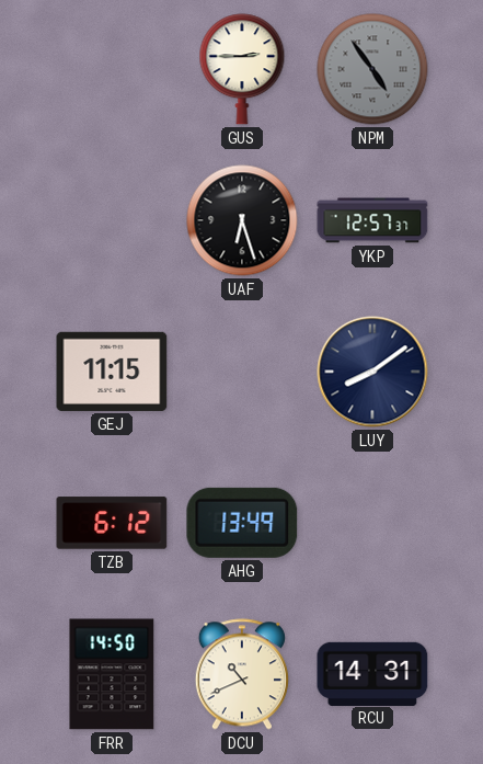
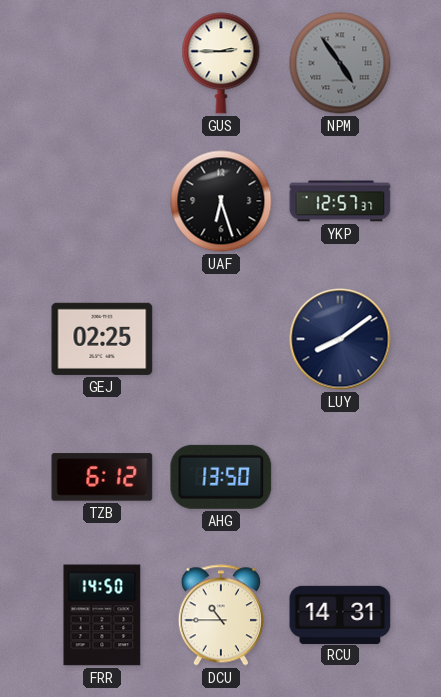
GEJ: 11:15 -> 02:25 (102, 339)
AHG: 13:49 -> 13:50 (221, 477)
DCU: 10:41 -> 10:45 (221, 615)
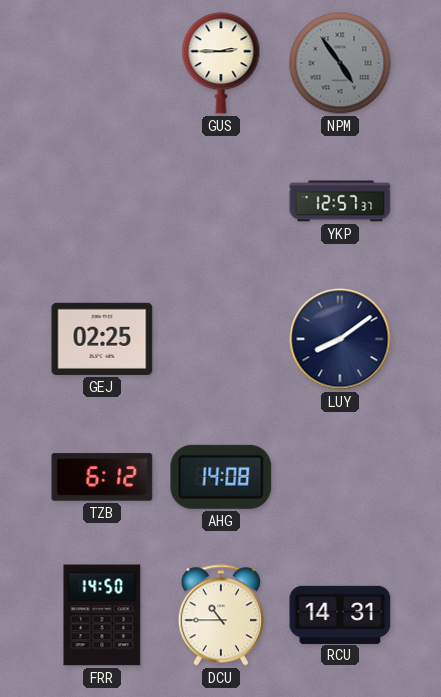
UAF: 6:27 -> none (221, 201)
AHG: 13:50 -> 14:08 (221, 477)
